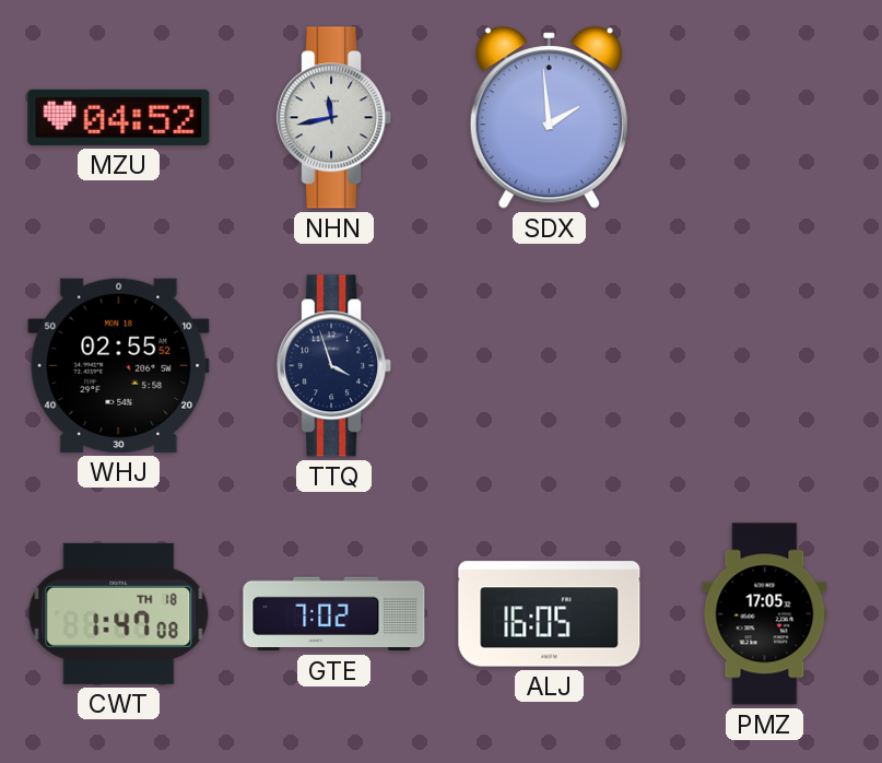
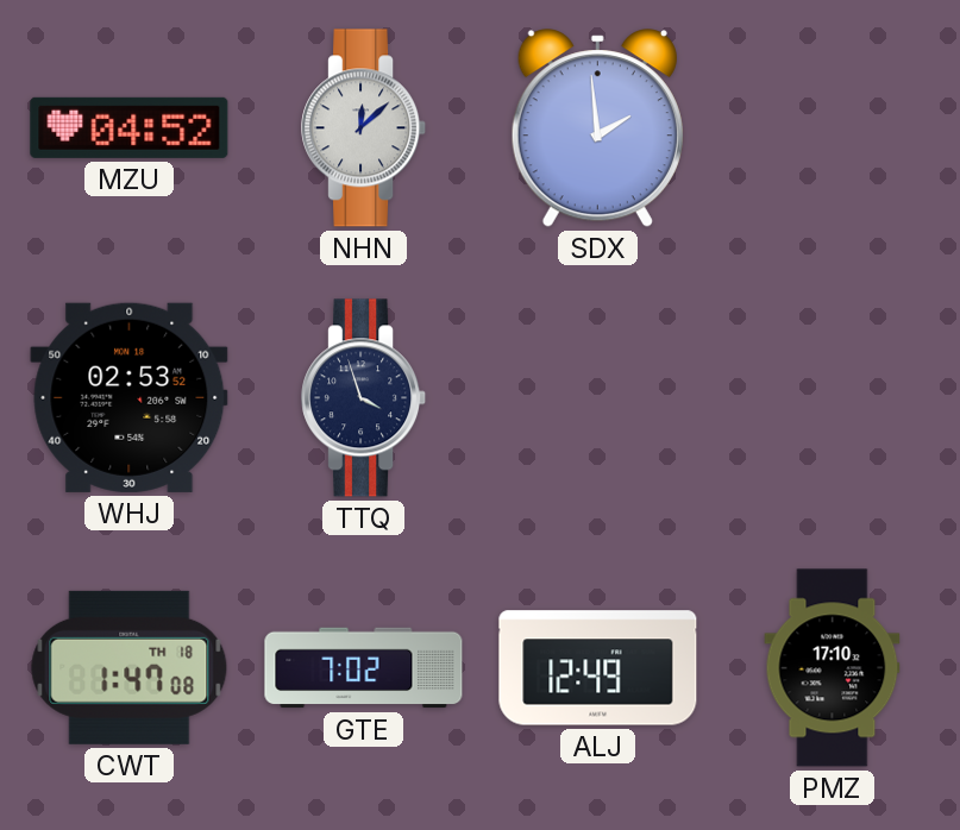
NHN: 11:43 -> 12:08 (364, 128)
WHJ: 02:55 -> 02:53 (130, 397)
ALJ: 16:05 -> 12:49 (598, 668)
PMZ: 17:05 -> 17:10 (833, 668)
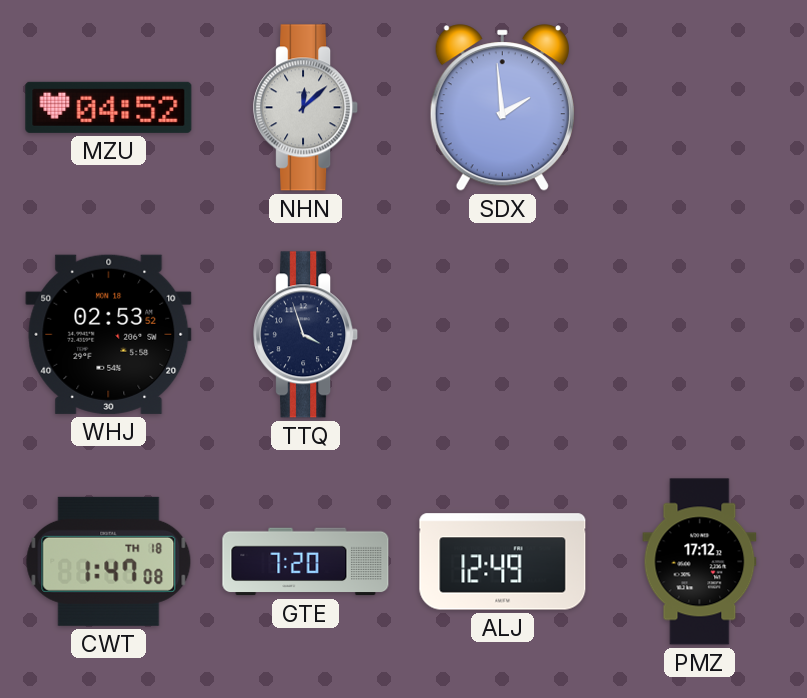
GTE: 7:02 -> 7:20 (306, 562)
PMZ: 17:10 -> 17:12 (700, 562)
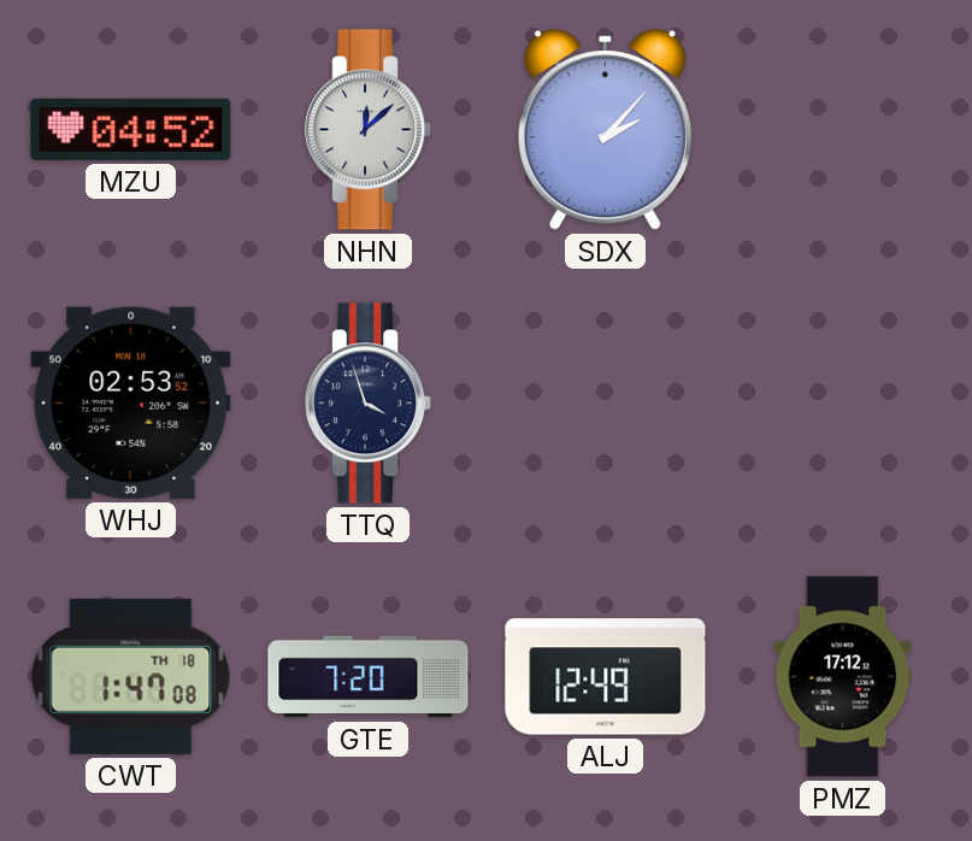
SDX: 1:59 -> 2:07 (605, 130)
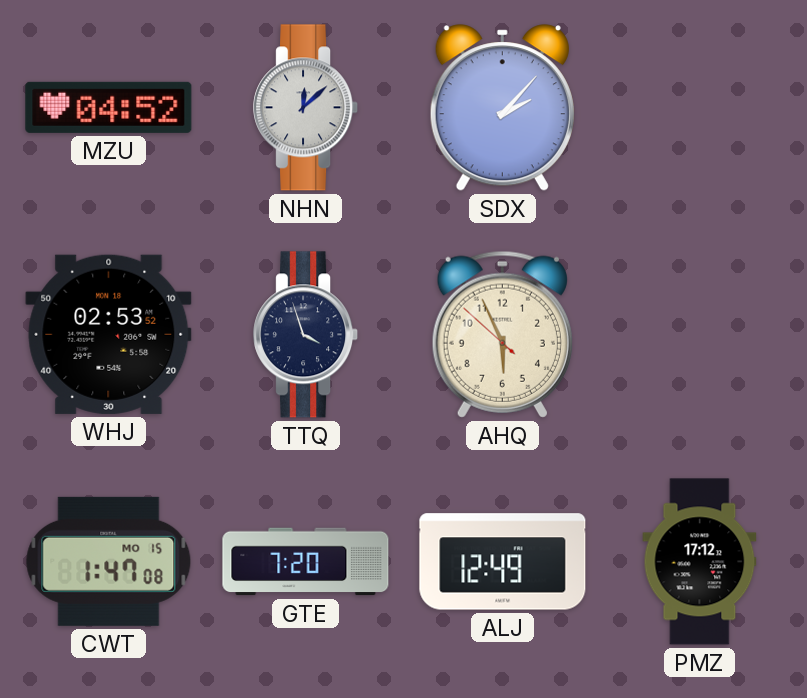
AHQ: none -> 5:55 (502, 334)
CWT date: TH 18 -> MO 15 (109, 561)
